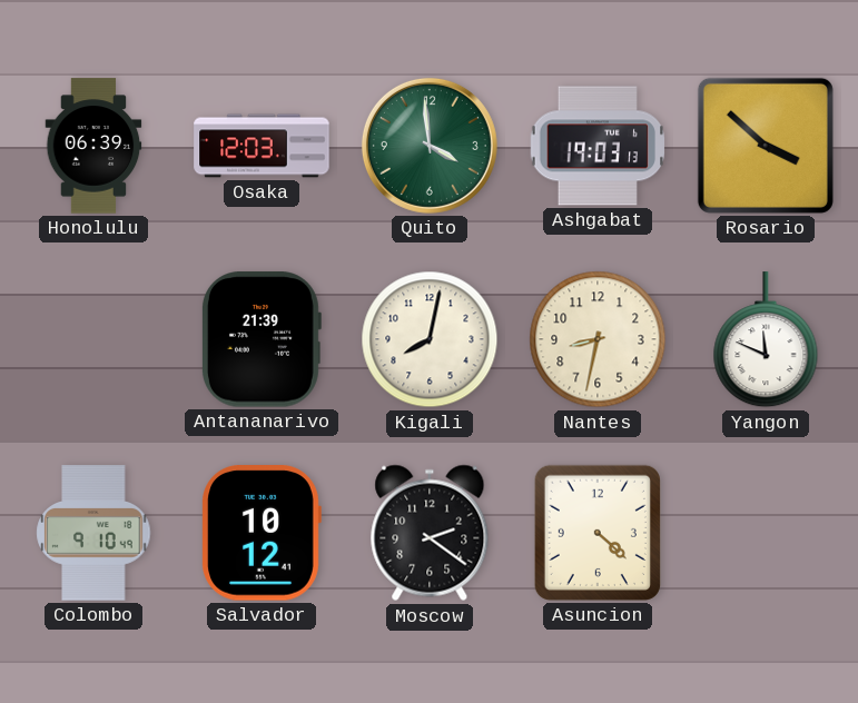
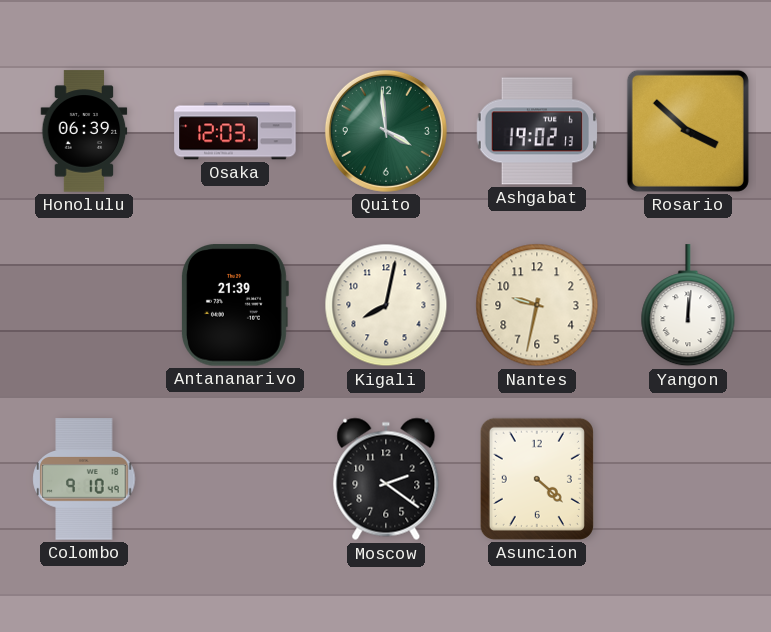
Ashgabat: 19:03 -> 19:02 (536, 131)
Nantes: 8:32 -> 9:32 (537, 305)
Yangon: 11:49 -> 12:01 (688, 306)
Salvador: 10:12 -> none (262, 533)
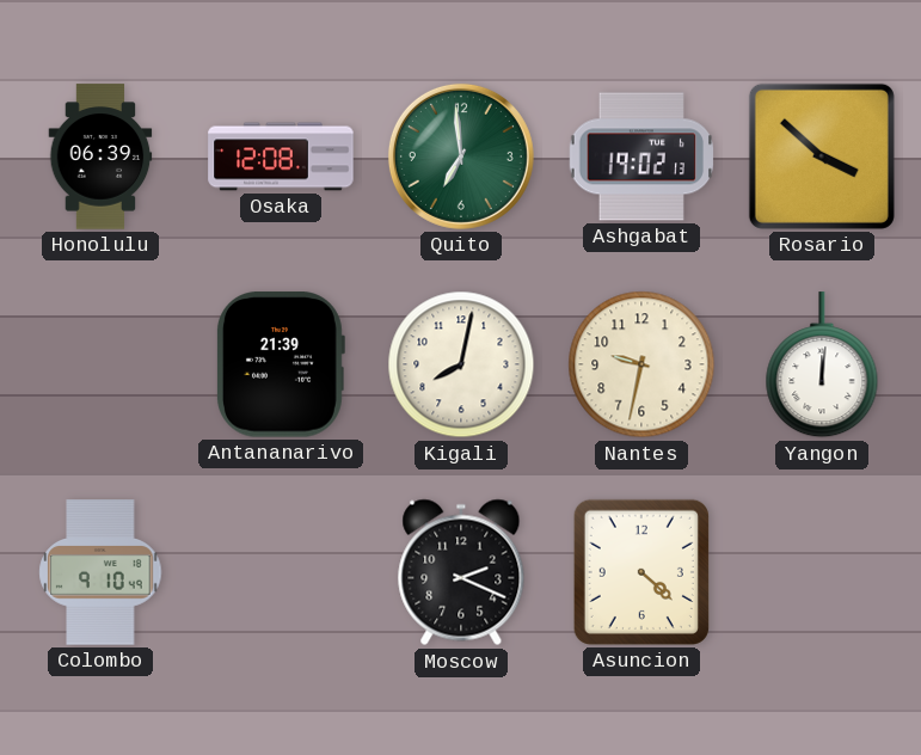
Osaka: 12:03 -> 12:08 (281, 156)
Quito: 3:59 -> 6:59 (461, 156)
Moscow: 2:21 -> 2:19 (461, 572)
